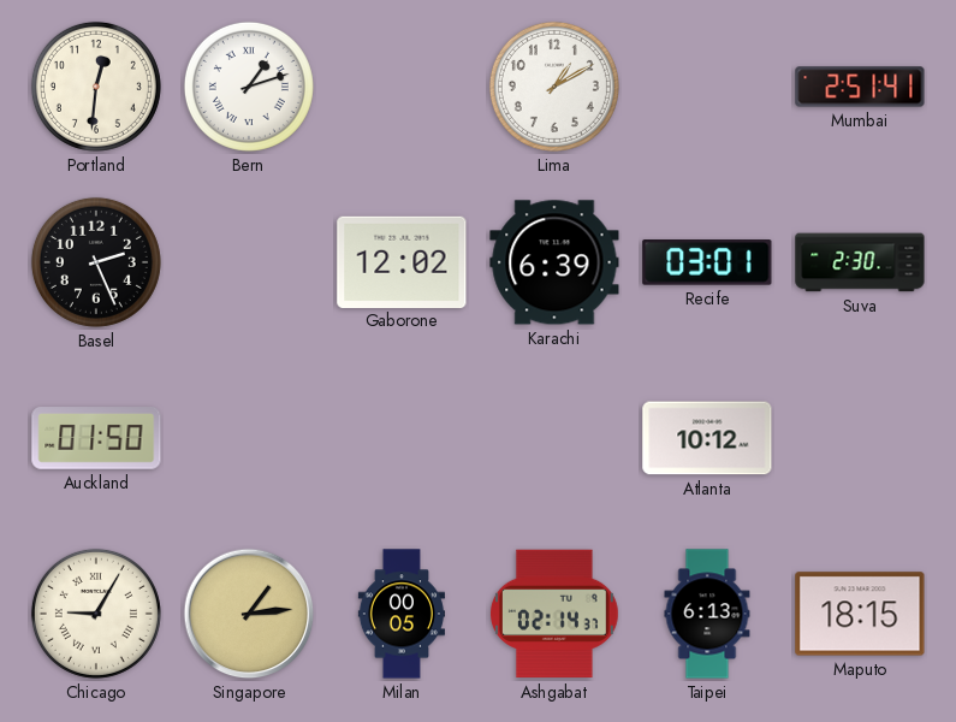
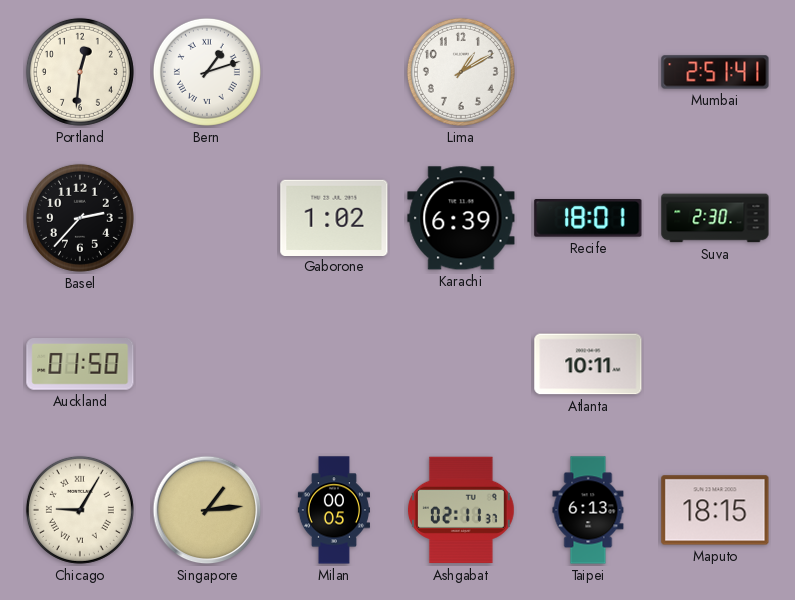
Basel: 2:26 -> 2:37 (80, 218)
Gaborone: 12:02 -> 1:02 (334, 217)
Recife: 03:01 -> 18:01 (588, 219)
Atlanta: 10:12 -> 10:11 (588, 364)
Ashgabat: 02:14 -> 02:11 (462, 510)
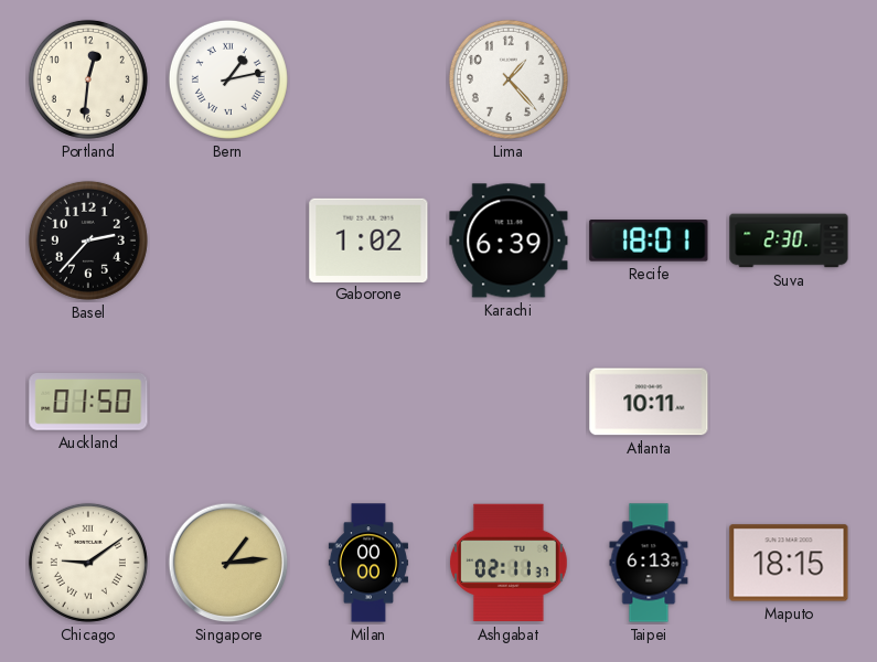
Bern: 1:12 -> 1:13 (228, 79)
Lima: 1:10 -> 1:23 (509, 79)
Mumbai: 2:51 -> none (715, 72)
Chicago: 9:05 -> 9:09 (88, 563)
Milan: 00:05 -> 00:00 (368, 563)
